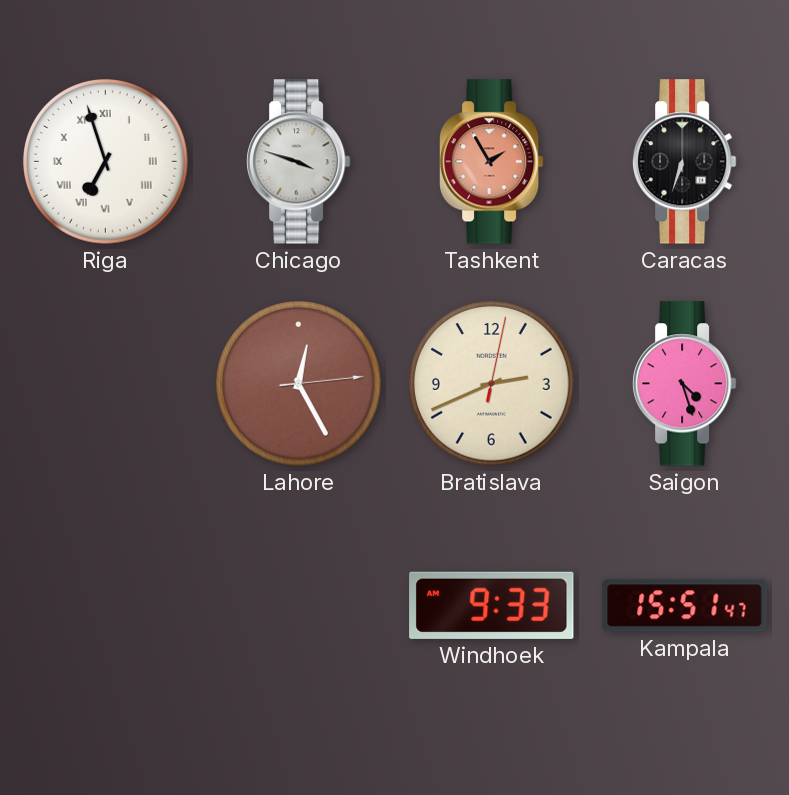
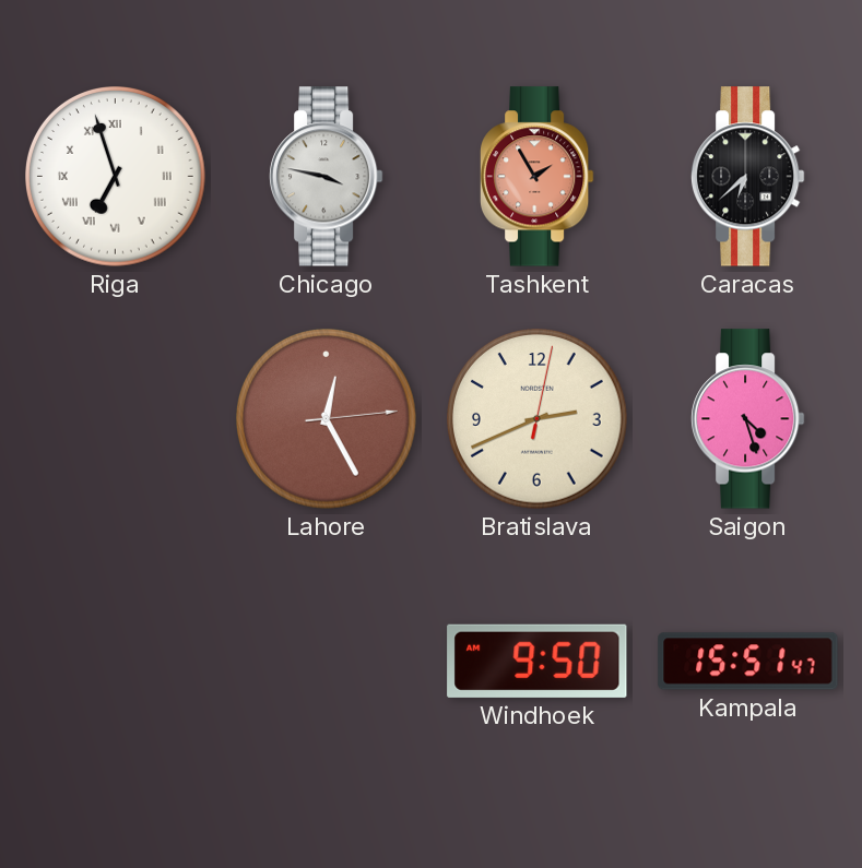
Chicago: 3:48 -> 3:47 (326, 177)
Caracas: 6:33 -> 6:38 (747, 177)
Windhoek: 9:33 -> 9:50 (538, 661)
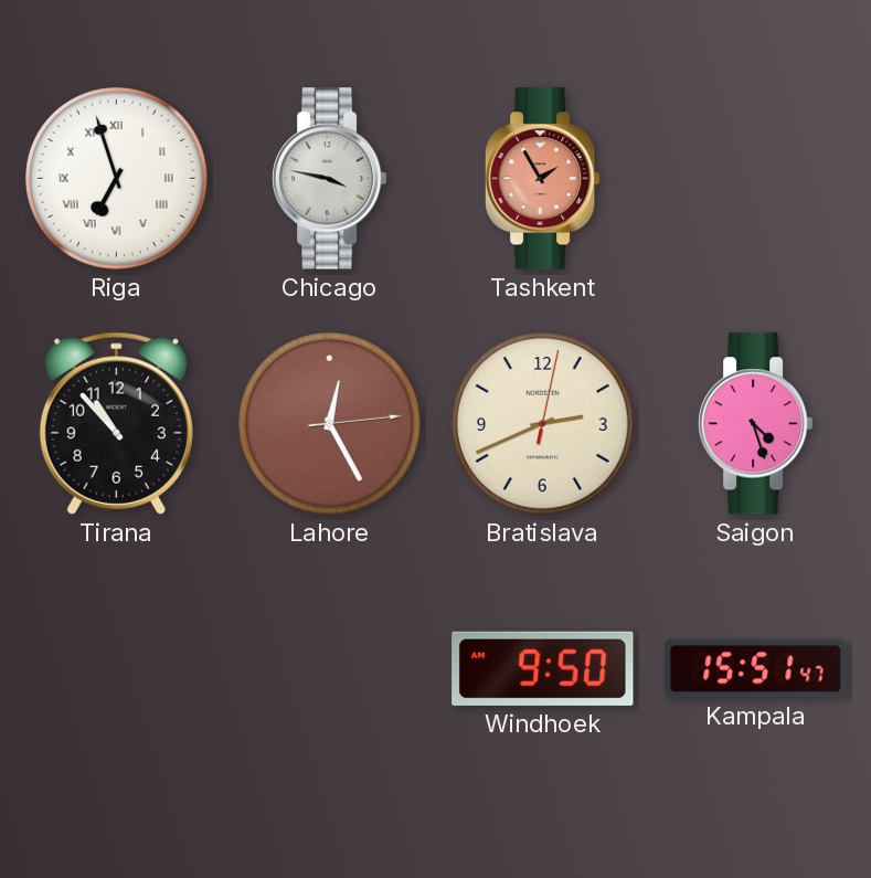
Caracas: 6:38 -> none (747, 177)
Tirana: none -> 10:53 (116, 423)
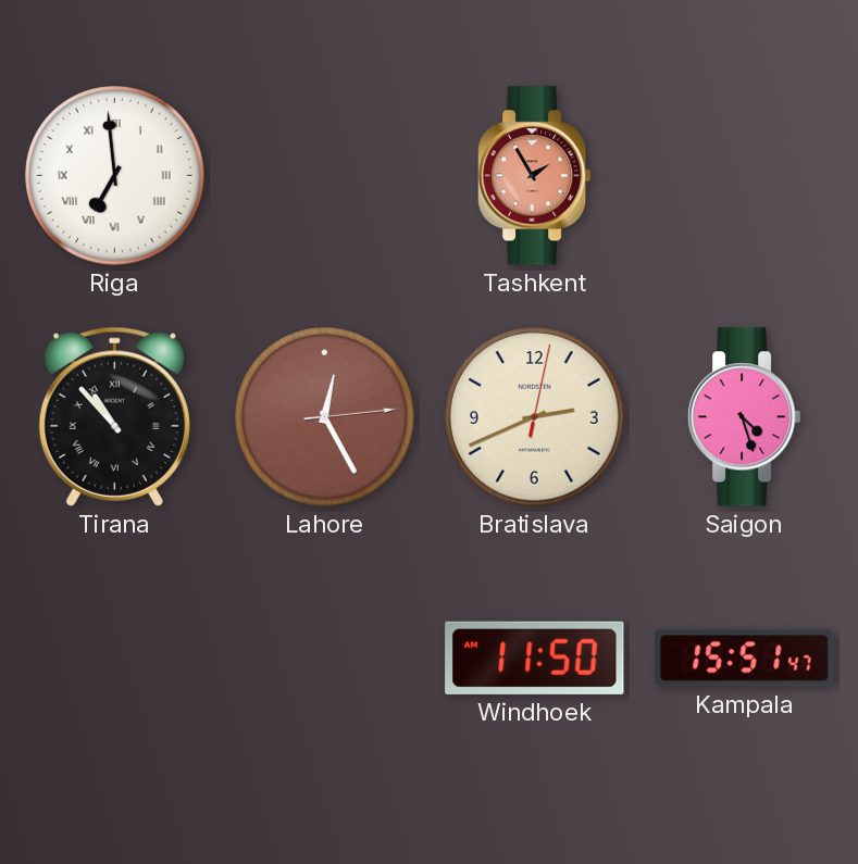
Riga: 6:57 -> 6:59 (115, 176)
Chicago: 3:47 -> none (329, 179)
Tirana numerals: Arabic -> Roman (114, 416)
Windhoek: 9:50 -> 11:50 (535, 658)
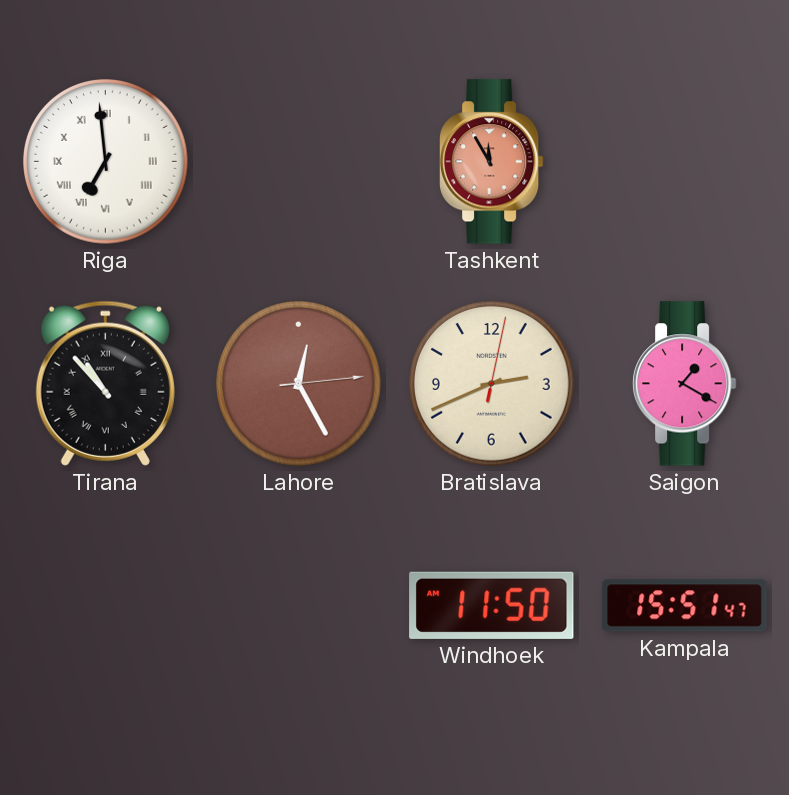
Tashkent: 1:55 -> 11:55 (491, 162)
Saigon: 4:27 -> 1:20 (684, 384)
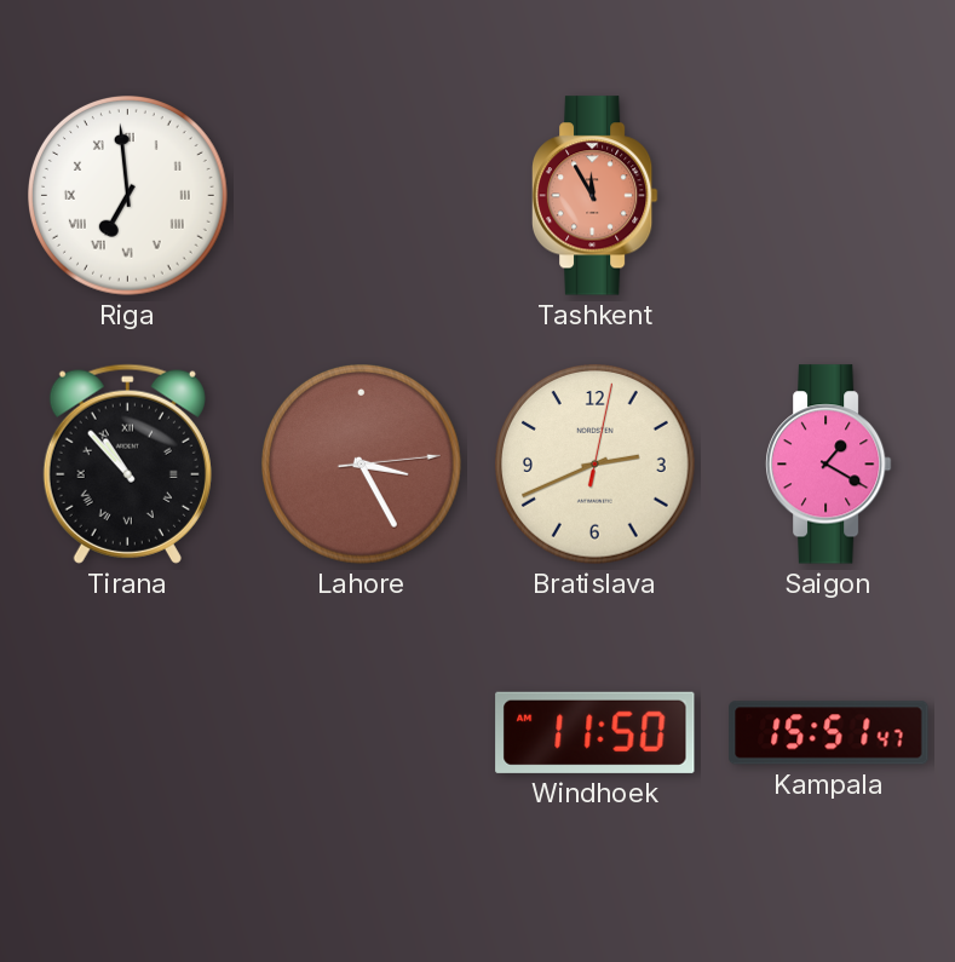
Lahore: 12:25 -> 3:25 (362, 465)
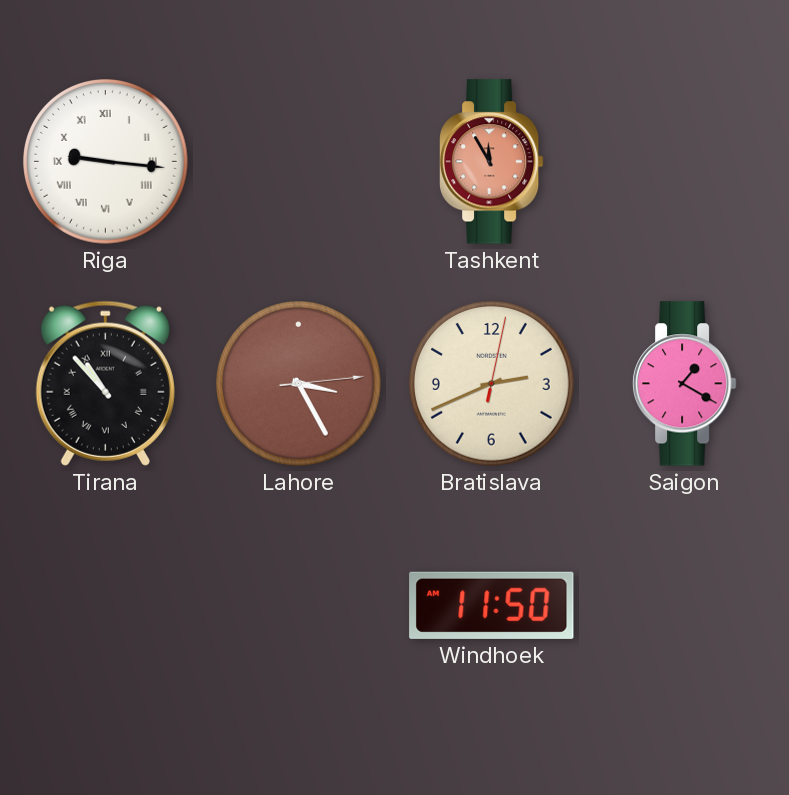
Riga: 6:59 -> 9:16 (106, 162)
Kampala: 15:51 -> none (829, 733)
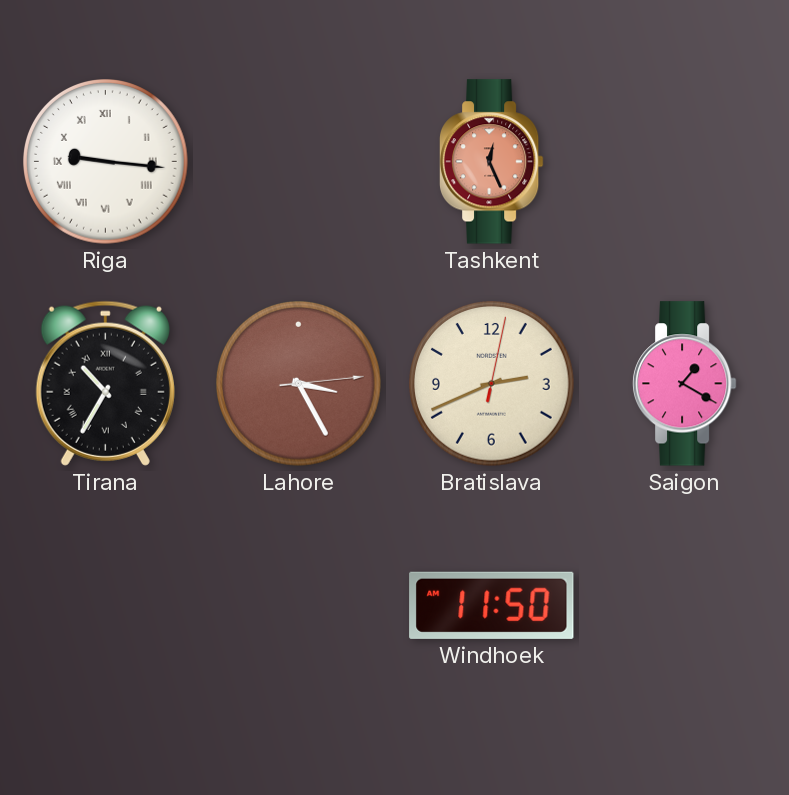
Tashkent: 11:55 -> 12:26 (491, 162)
Tirana: 10:53 -> 10:35 (105, 383)
